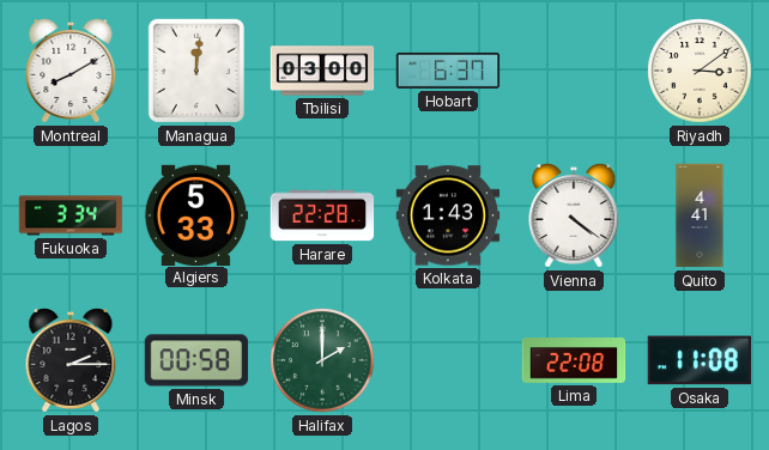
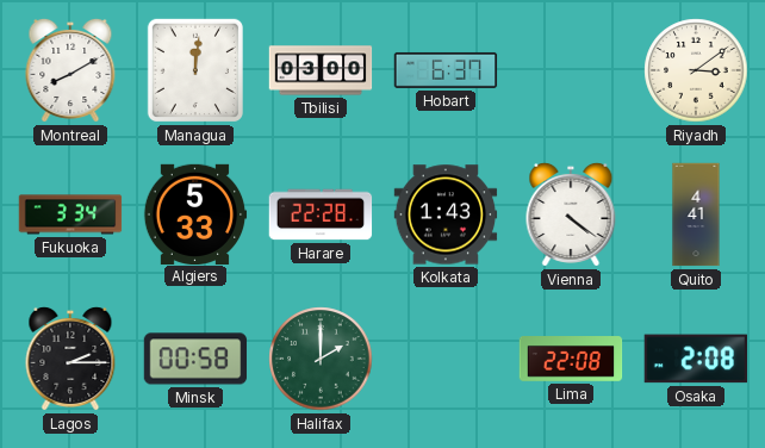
Osaka: 11:08 -> 2:08 (695, 359)
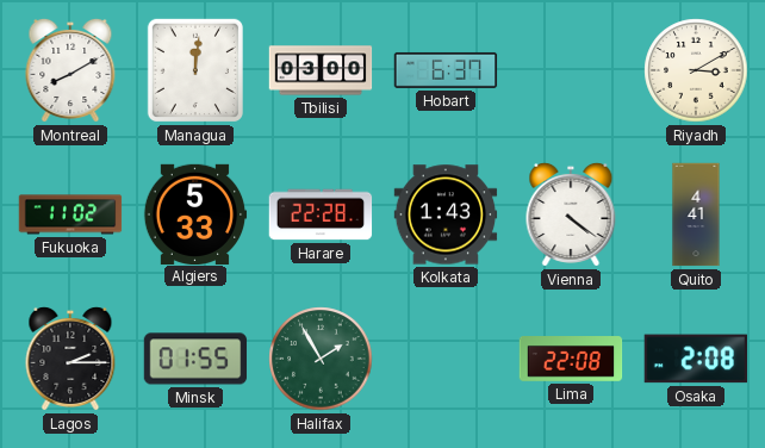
Riyadh: 3:09 -> 3:10 (696, 70)
Fukuoka: 3:34 -> 11:02 (70, 214)
Minsk: 00:58 -> 01:55 (195, 359)
Halifax: 2:00 -> 1:55 (321, 359)
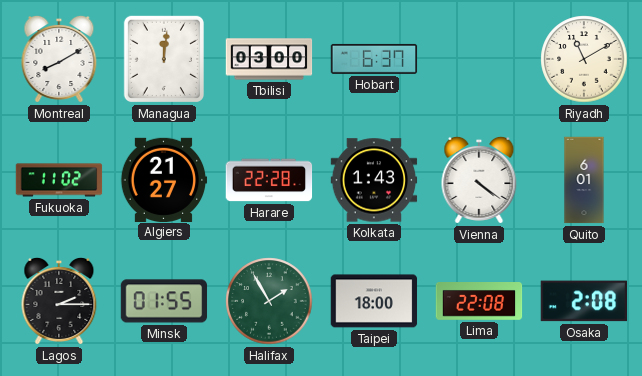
Riyadh: 3:10 -> 11:10 (584, 59)
Algiers: 5:33 -> 21:27 (164, 179)
Quito: 4:41 -> 6:01 (584, 180)
Taipei: none -> 18:00 (374, 301)
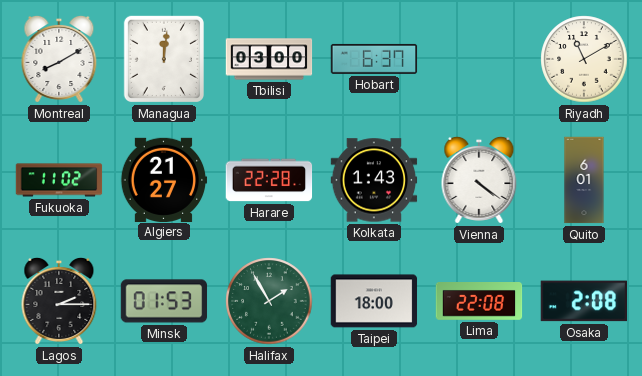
Minsk: 01:55 -> 01:53 (164, 301)
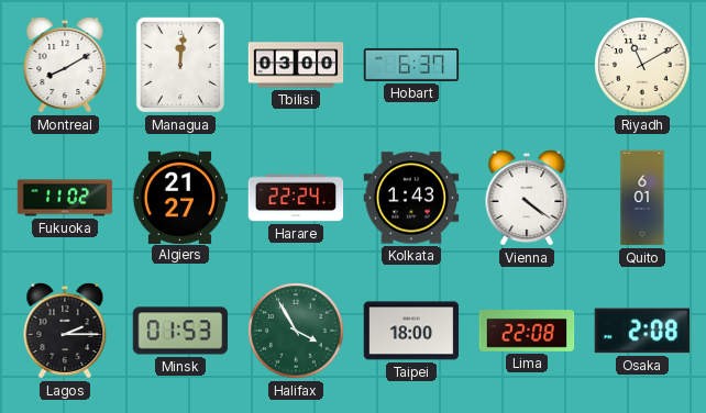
Harare: 22:28 -> 22:24 (296, 198)
Halifax: 1:55 -> 3:55 (296, 331)
